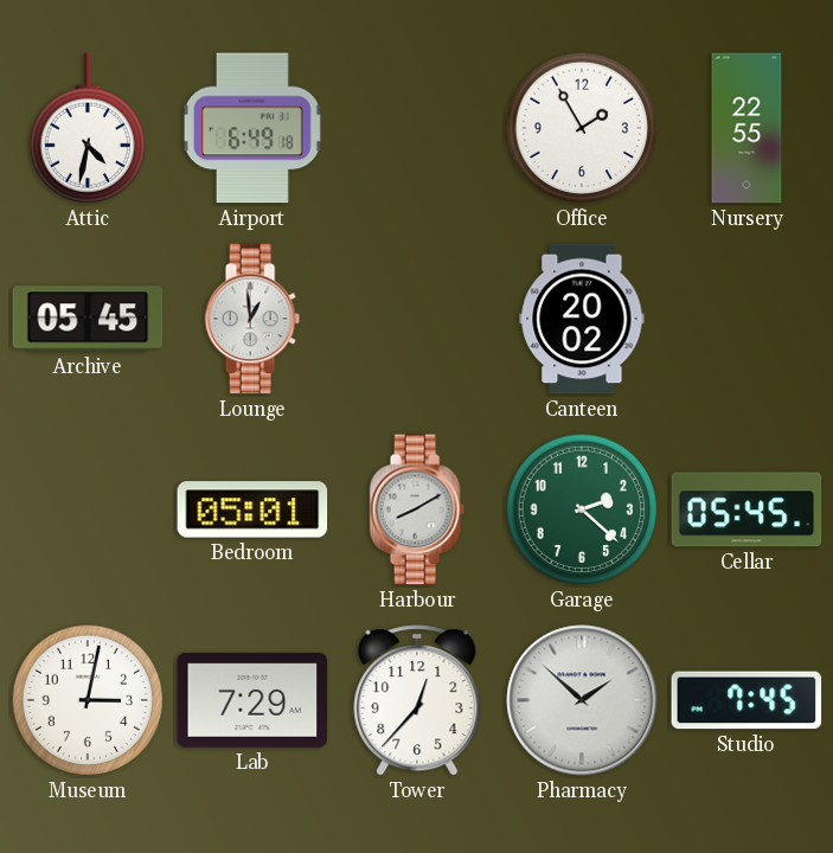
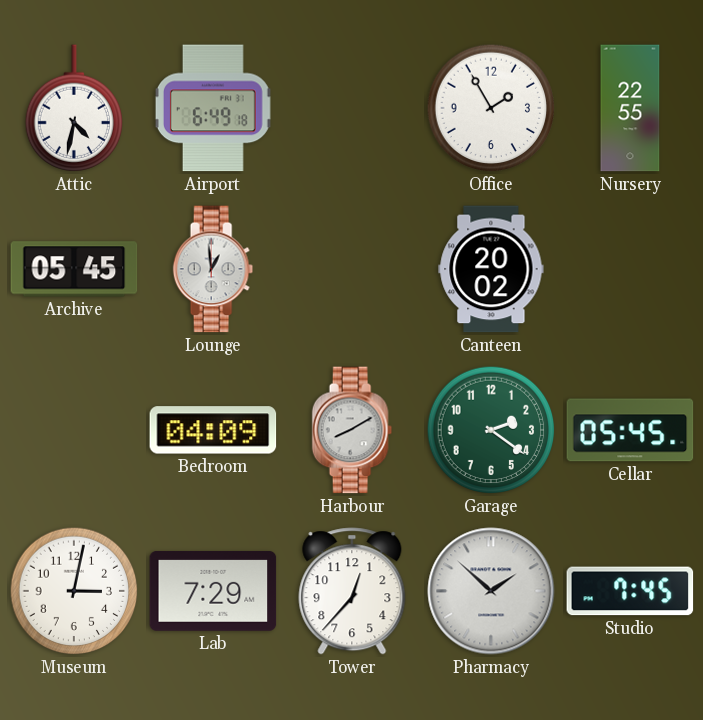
Bedroom: 05:01 -> 04:09 (213, 430)
Garage: 2:22 -> 2:21 (491, 430)
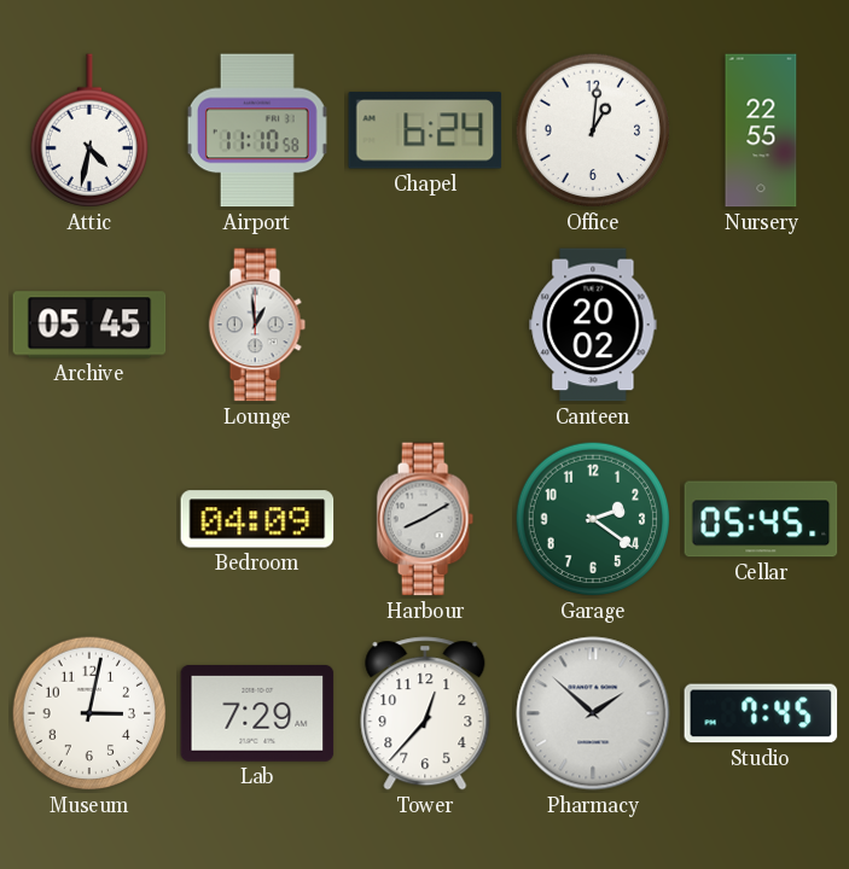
Airport: 6:49 -> 11:10 (257, 130)
Chapel: none -> 6:24 (425, 130)
Office: 1:55 -> 1:01 (593, 130)
